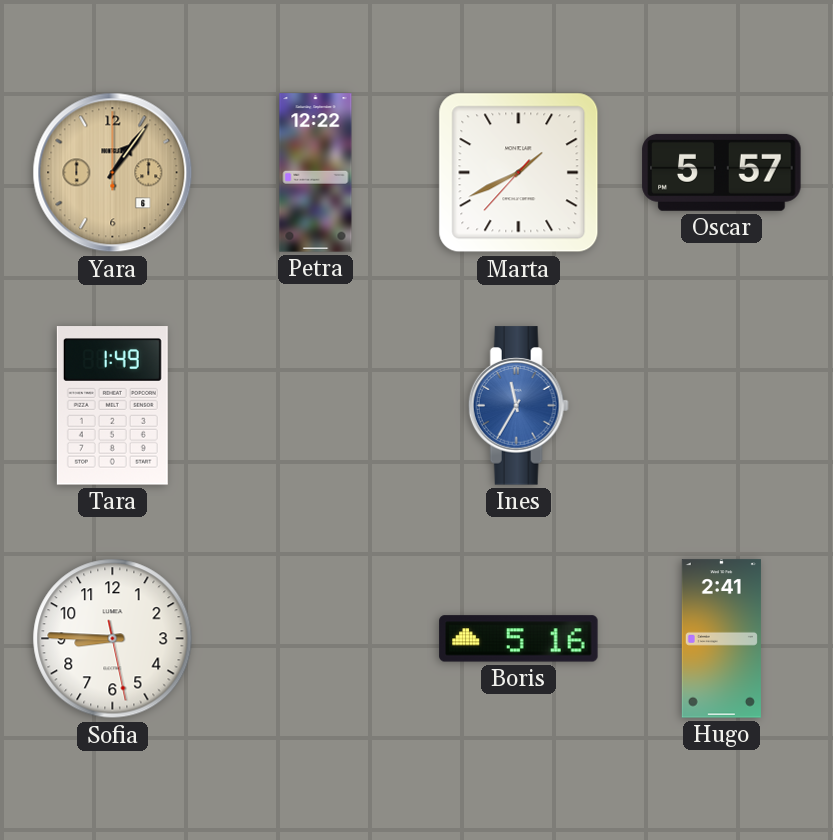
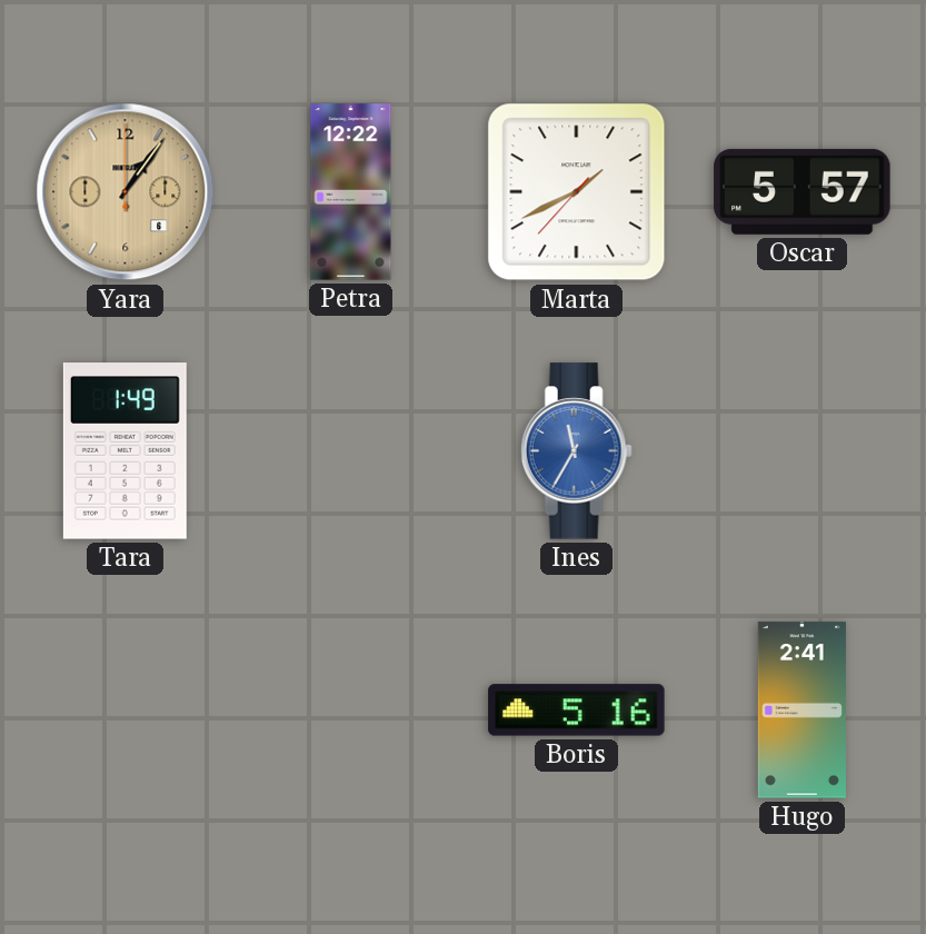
Sofia: 8:45 -> none (113, 639)
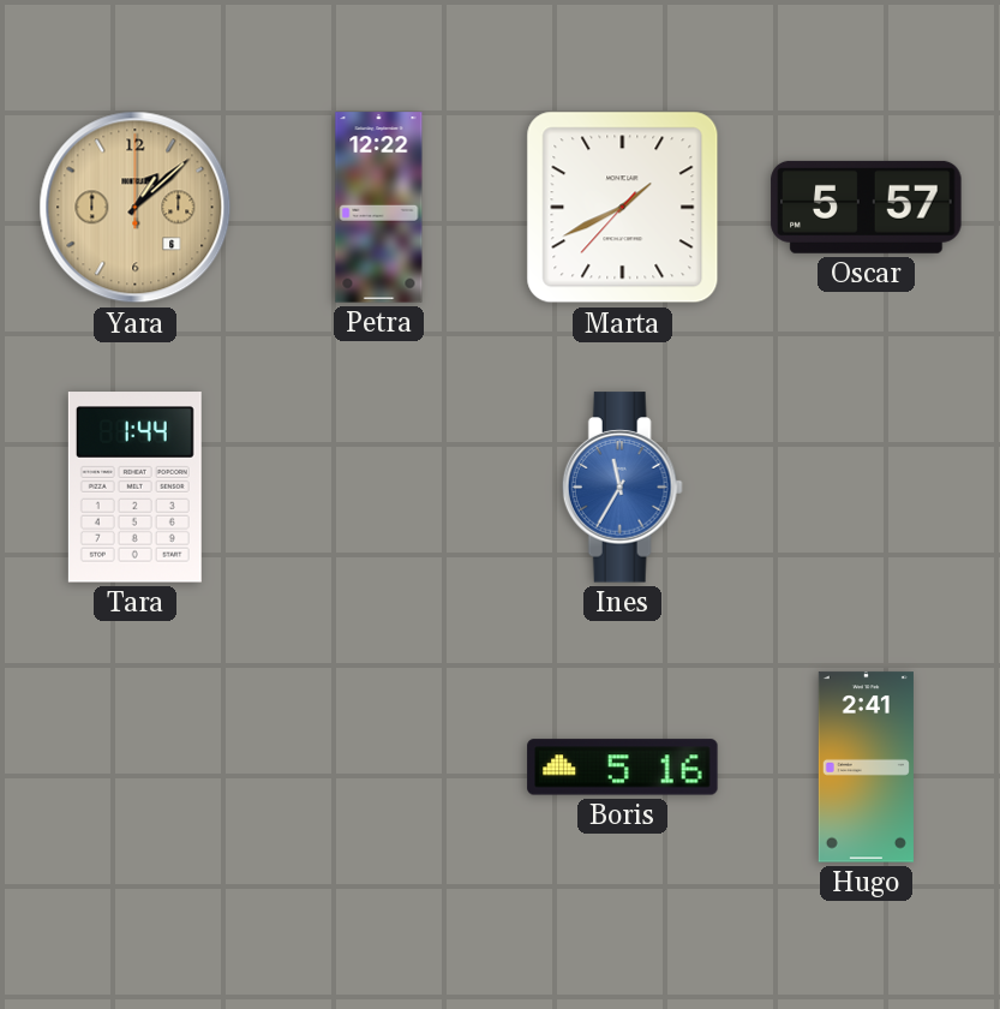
Yara: 1:06 -> 1:08 (136, 208)
Tara: 1:49 -> 1:44 (134, 488)
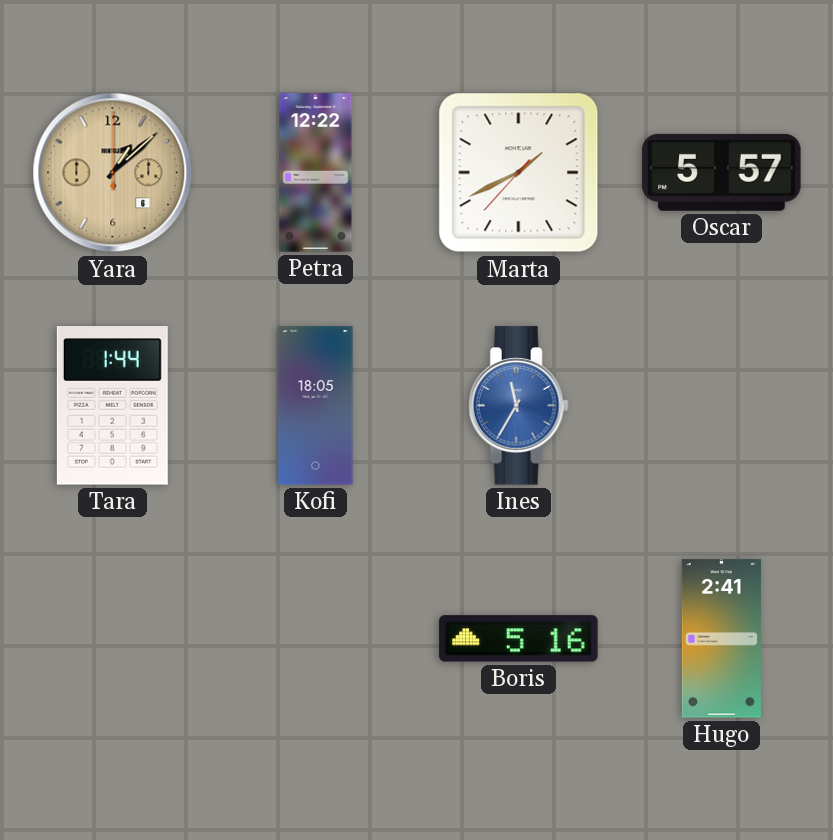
Kofi: none -> 18:05 (316, 406)
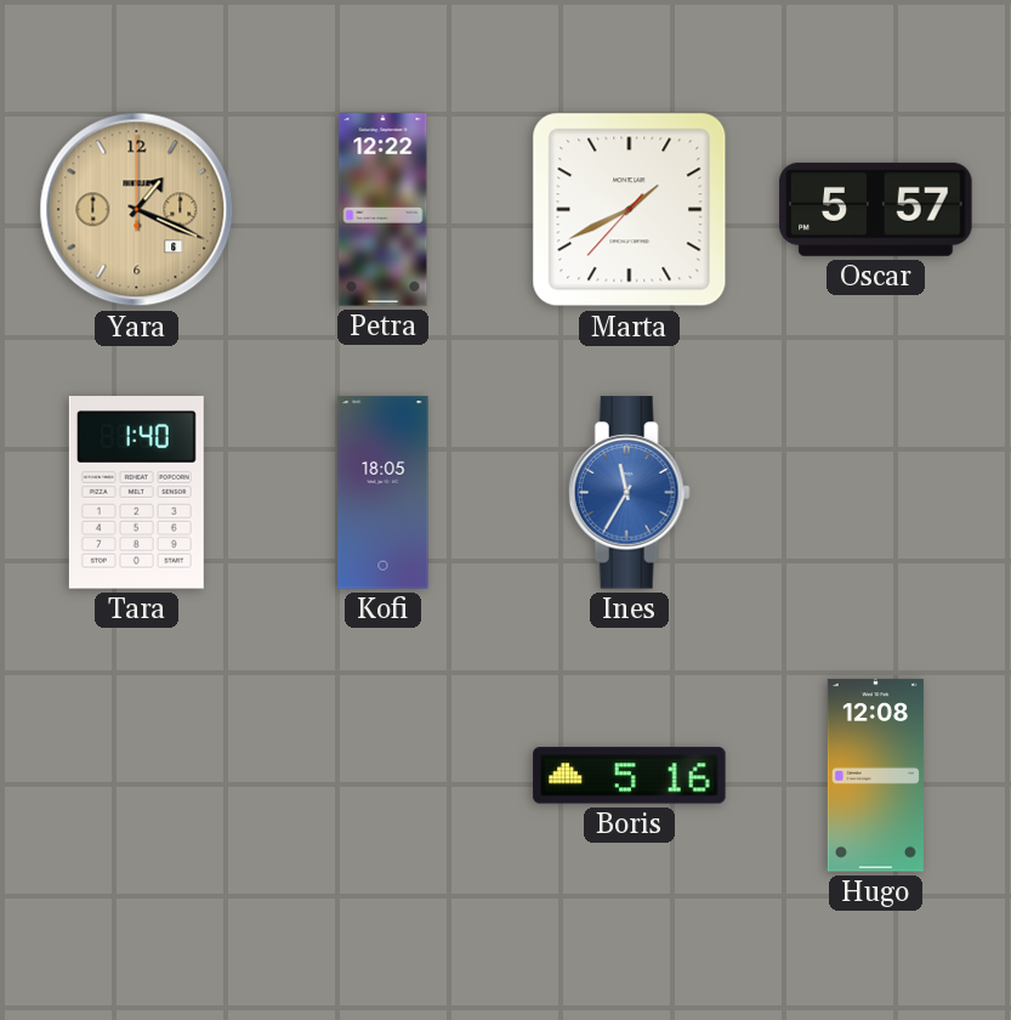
Yara: 1:08 -> 1:19 (137, 210)
Tara: 1:44 -> 1:40 (136, 493)
Hugo: 2:41 -> 12:08 (875, 776)
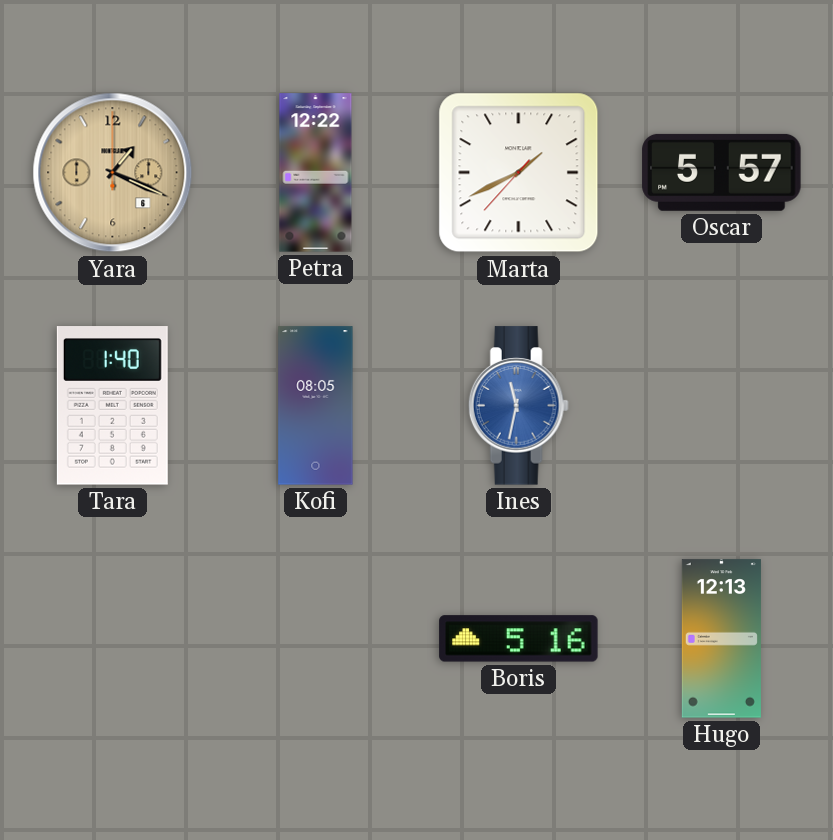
Kofi: 18:05 -> 08:05 (316, 406)
Ines: 11:35 -> 11:32 (518, 406)
Hugo: 12:08 -> 12:13 (721, 639)
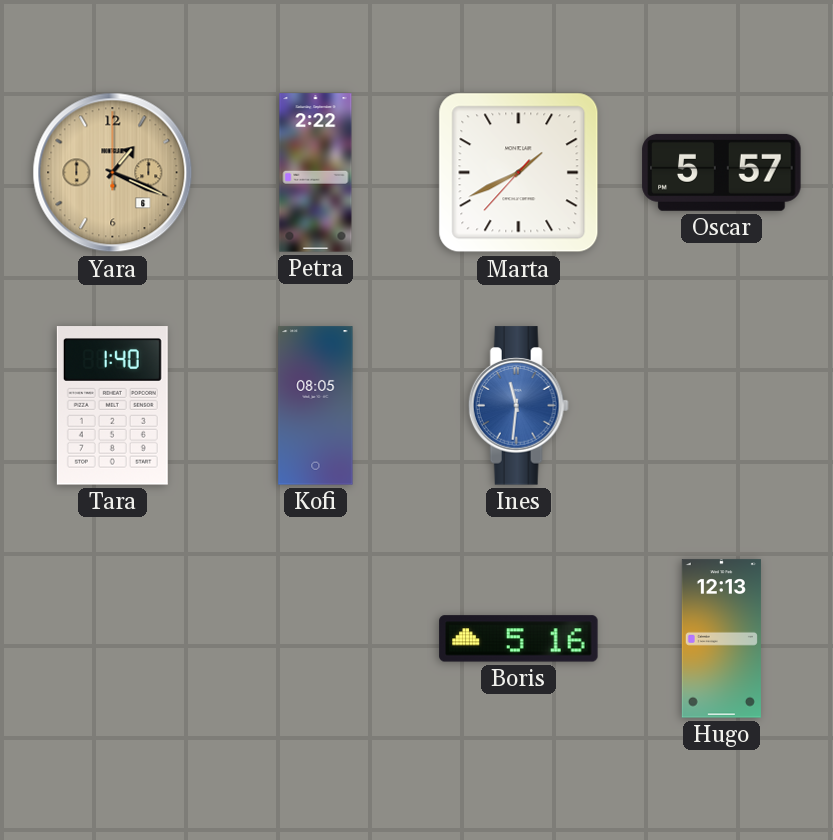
Petra: 12:22 -> 2:22 (316, 173)
Ines: 11:32 -> 11:31 (518, 406)
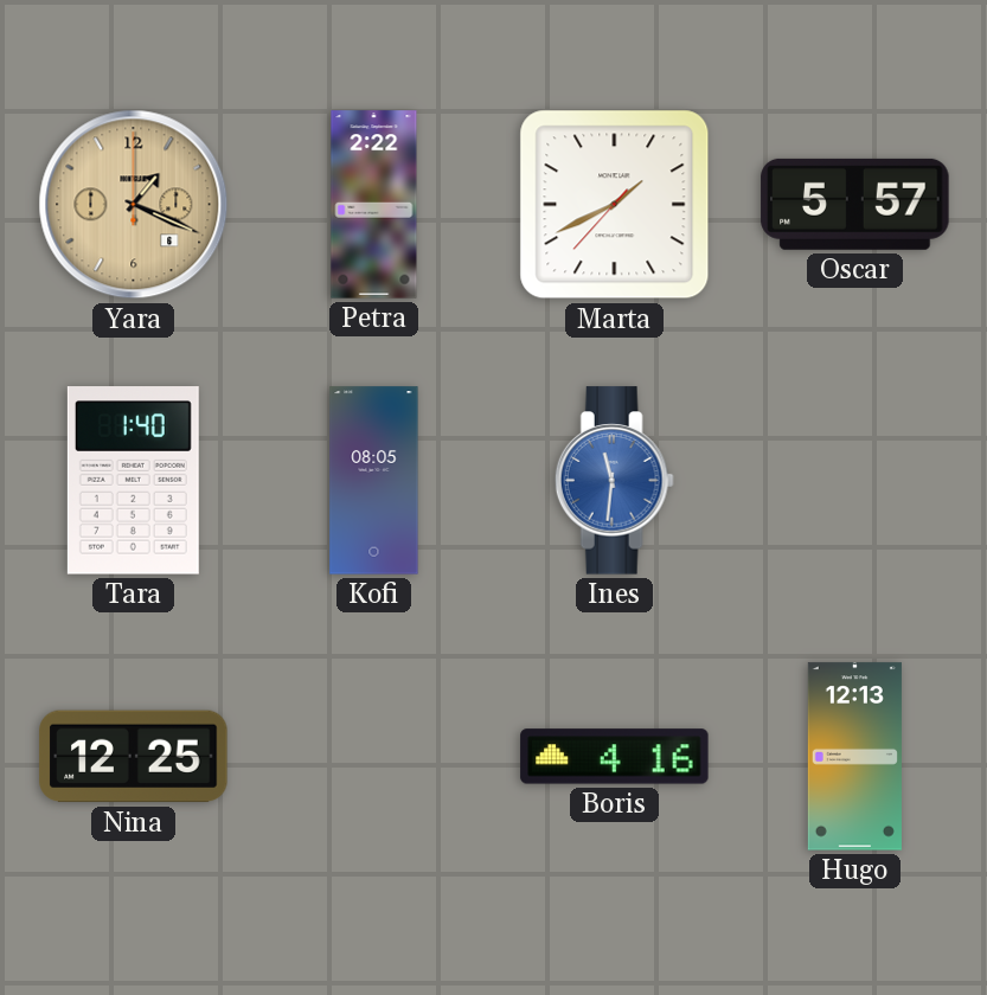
Nina: none -> 12:25 (134, 757)
Boris: 5:16 -> 4:16 (615, 757)
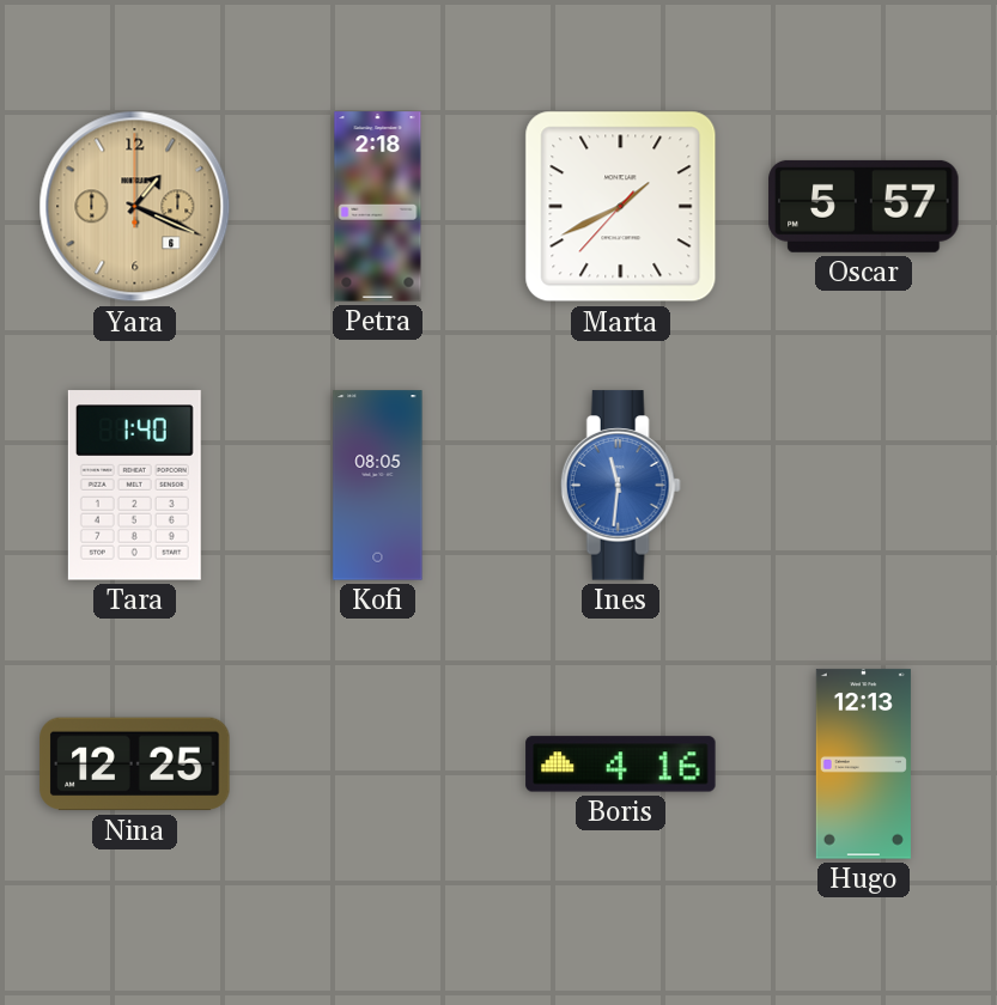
Petra: 2:22 -> 2:18 (378, 207)
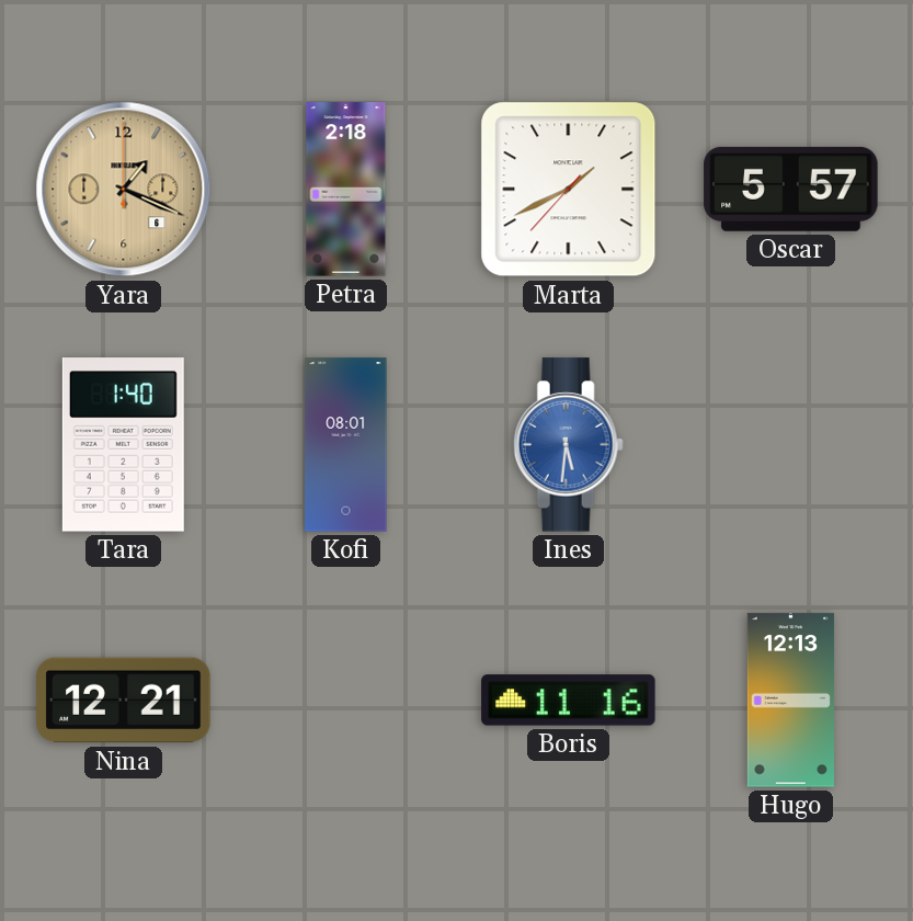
Kofi: 08:05 -> 08:01 (346, 445)
Ines: 11:31 -> 5:31 (568, 445)
Nina: 12:25 -> 12:21 (124, 701)
Boris: 4:16 -> 11:16 (569, 701)
